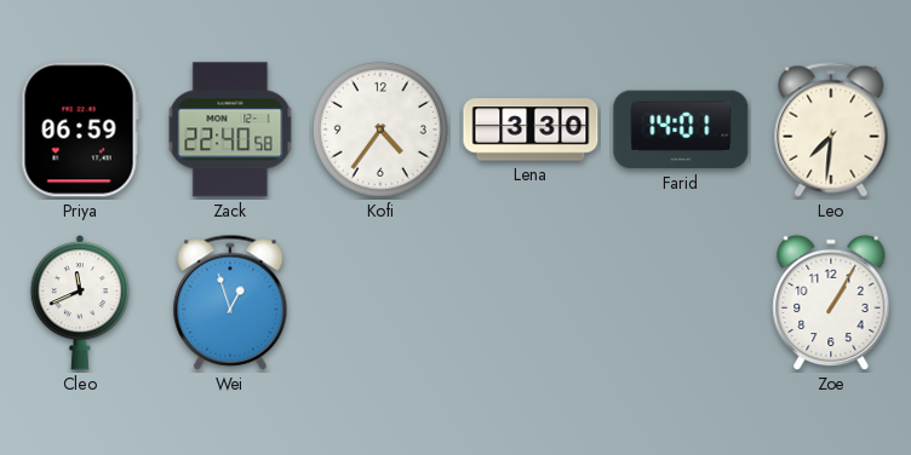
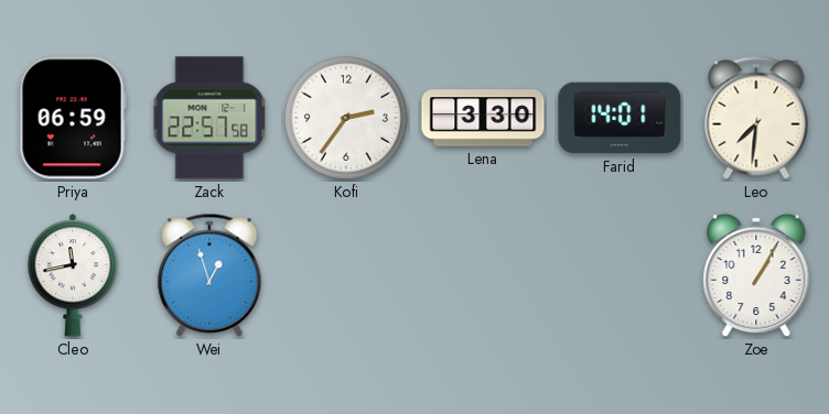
Zack: 22:40 -> 22:57 (209, 118)
Kofi: 4:36 -> 2:36 (346, 118)
Cleo: 11:41 -> 11:43 (72, 275)
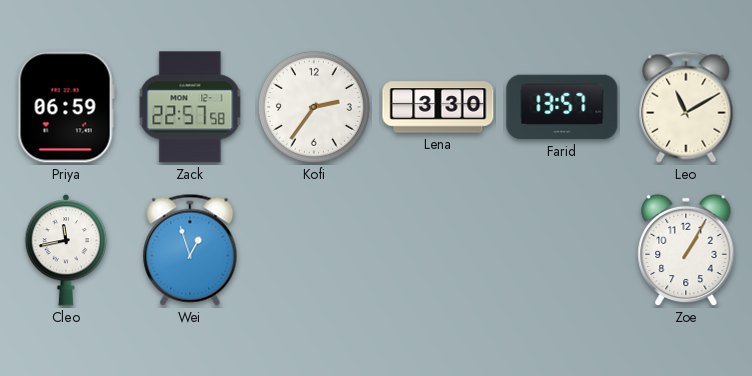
Farid: 14:01 -> 13:57 (562, 107)
Leo: 7:31 -> 11:10 (686, 107)
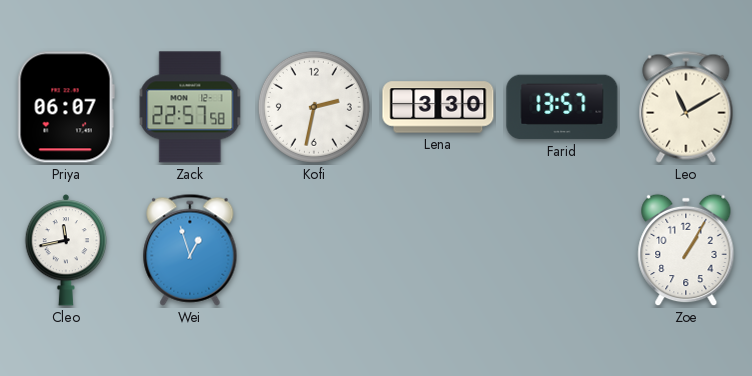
Priya: 06:59 -> 06:07 (66, 107)
Kofi: 2:36 -> 2:32 (314, 107)
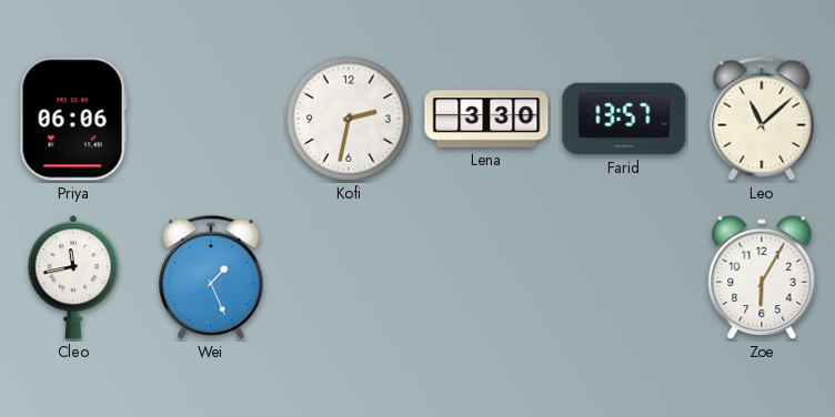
Priya: 06:07 -> 06:06 (73, 119)
Zack: 22:57 -> none (190, 107)
Leo: 11:10 -> 11:08 (762, 119)
Wei: 12:57 -> 1:26 (211, 277)
Zoe: 1:05 -> 6:05 (762, 277)
